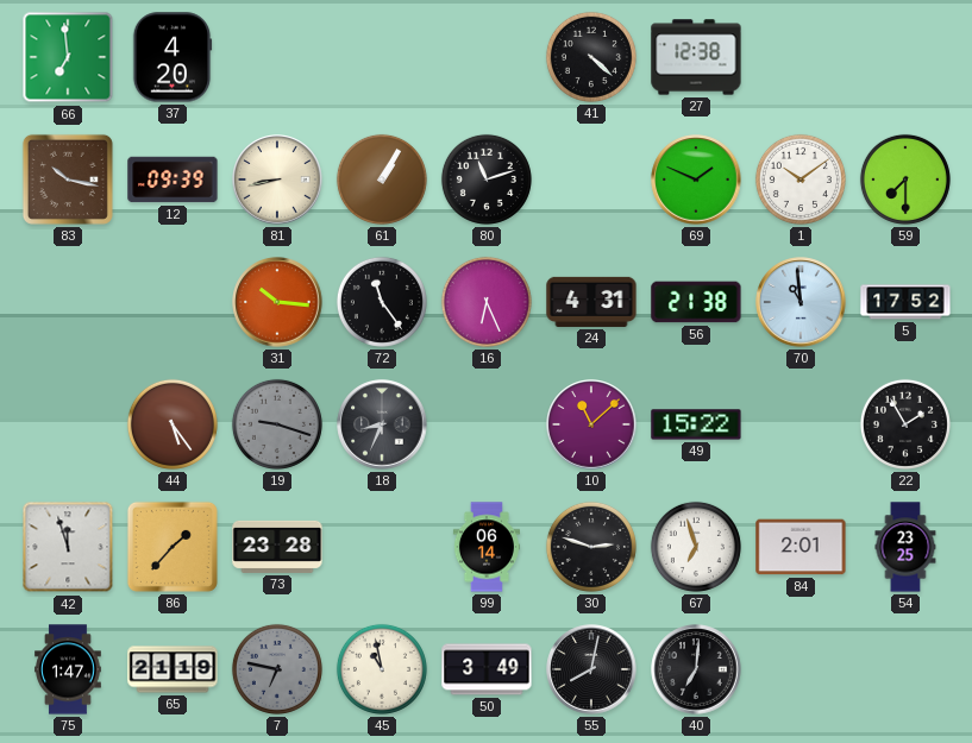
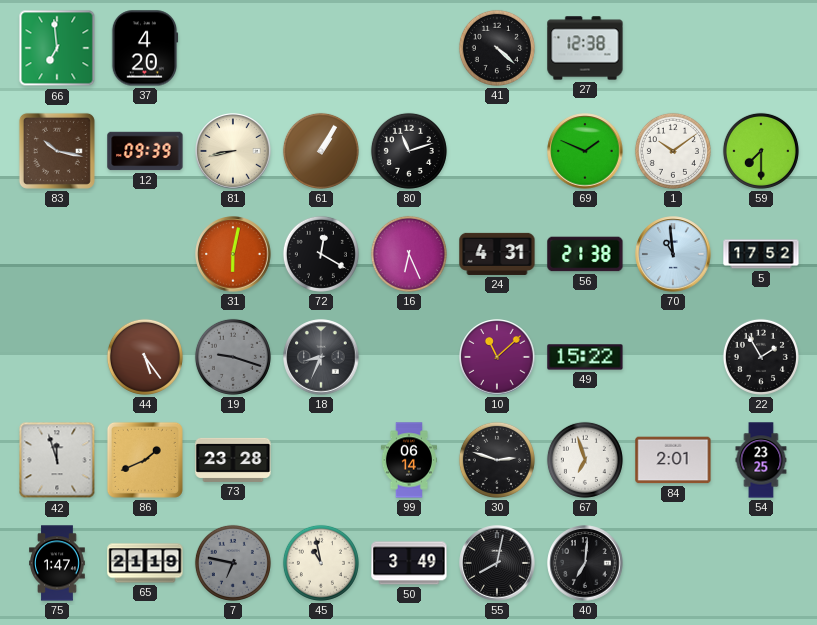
31: 10:16 -> 6:02 (233, 254)
72: 11:24 -> 12:20 (321, 254)
86: 1:37 -> 1:41 (145, 460)
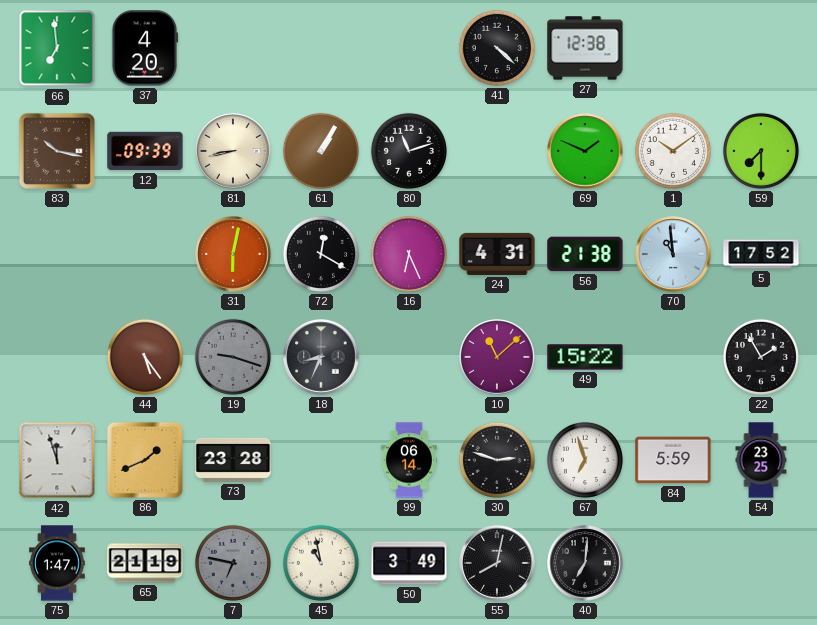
84: 2:01 -> 5:59 (673, 460)
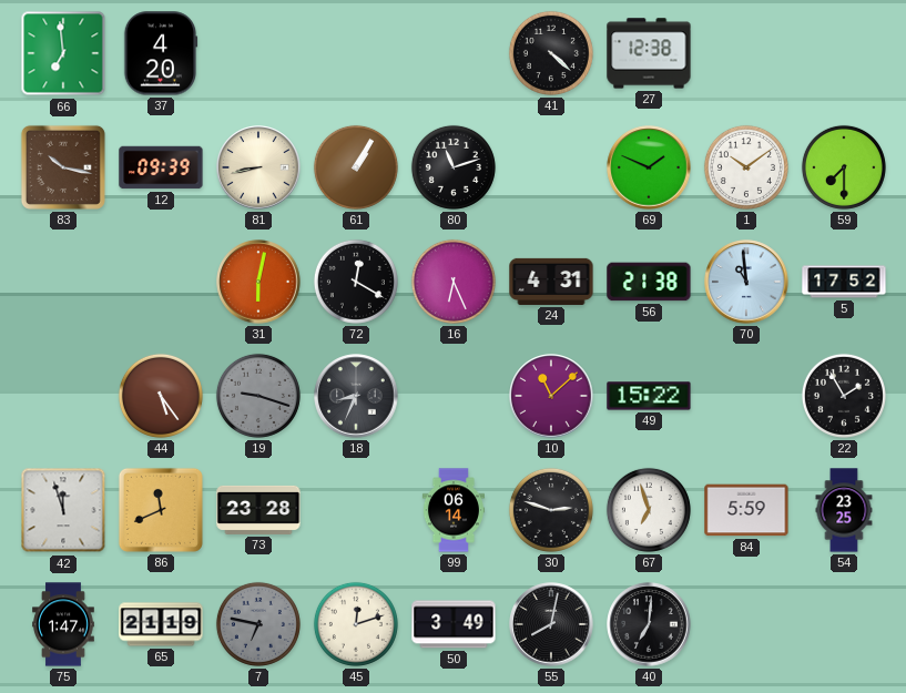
86: 1:41 -> 11:41 (161, 510)
45: 10:58 -> 12:12 (356, 624)
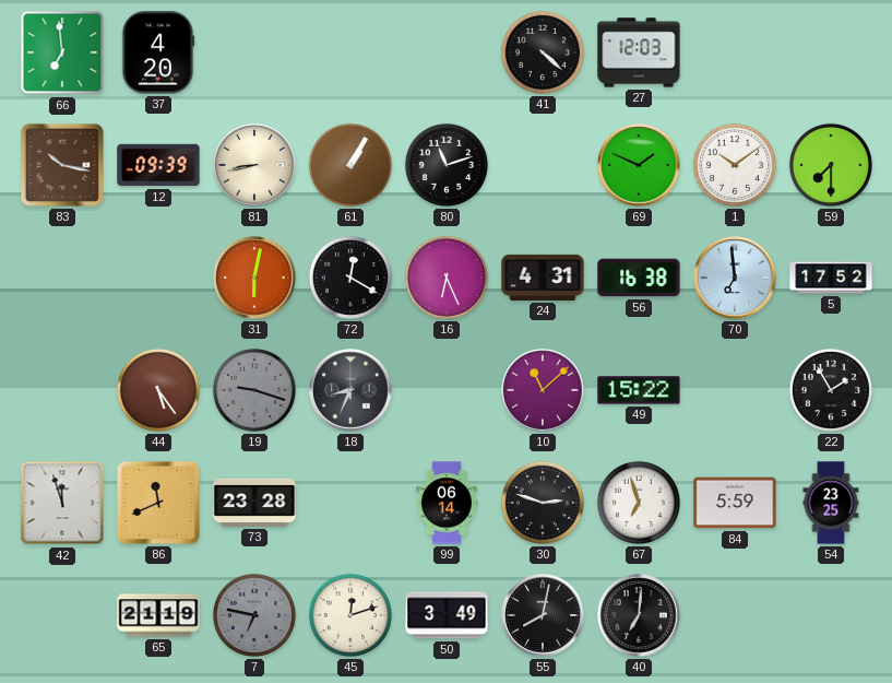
27: 12:38 -> 12:03 (639, 52)
56: 21:38 -> 16:38 (639, 278)
70: 10:59 -> 6:59 (735, 278)
75: 1:47 -> none (63, 624)
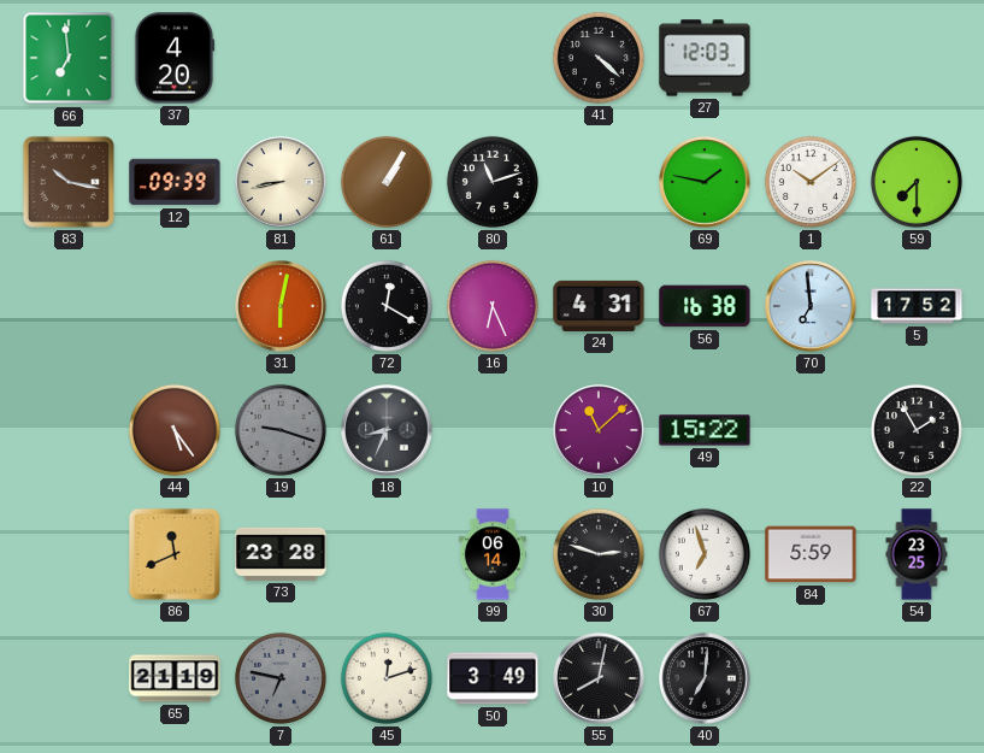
69: 1:49 -> 1:47 (705, 182)
42: 11:57 -> none (62, 503)
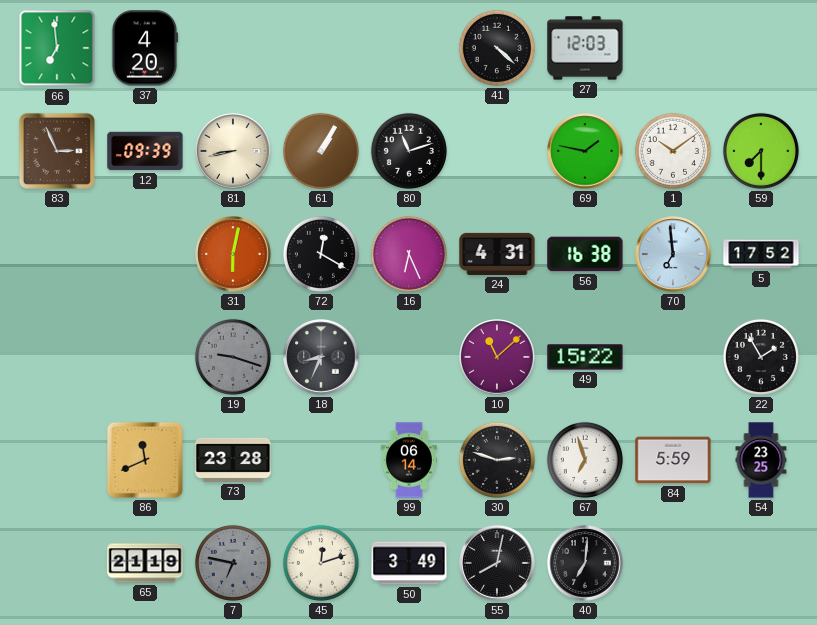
83: 10:17 -> 2:56 (57, 151)
44: 5:24 -> none (175, 430)
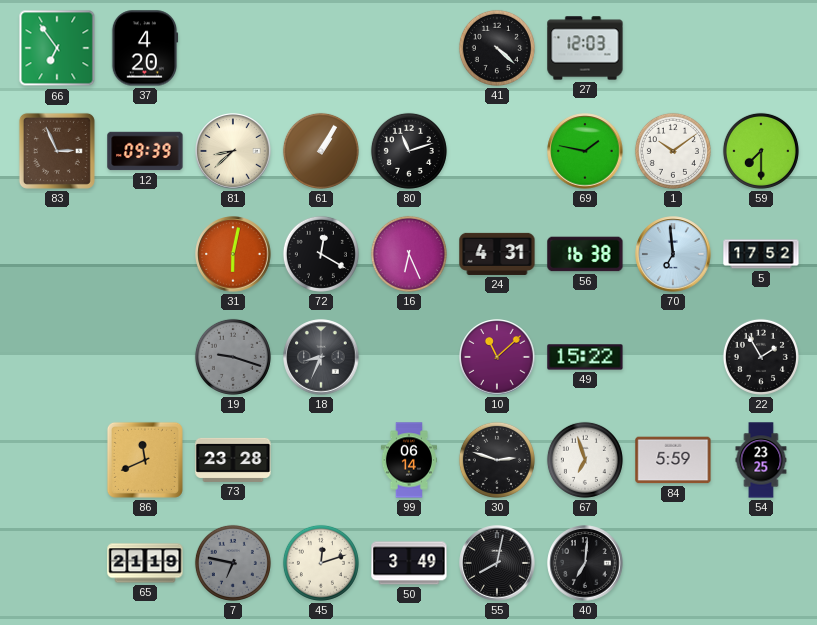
66: 6:59 -> 6:54 (57, 48)
81: 8:43 -> 8:38 (233, 151)
